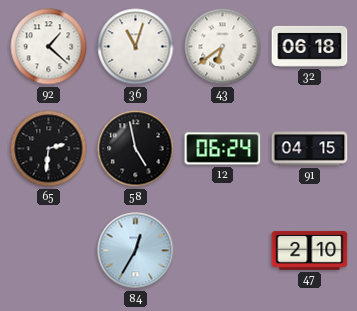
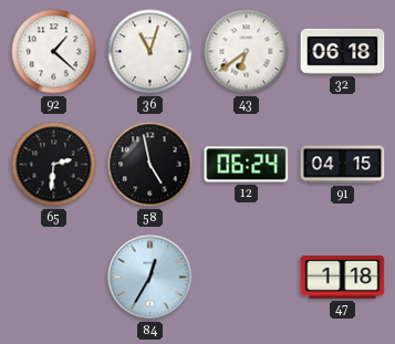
47: 2:10 -> 1:18 (343, 277)
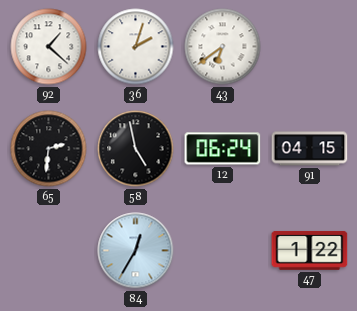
36: 11:03 -> 2:03 (136, 47)
32: 06:18 -> none (343, 51)
47: 1:18 -> 1:22 (310, 250)
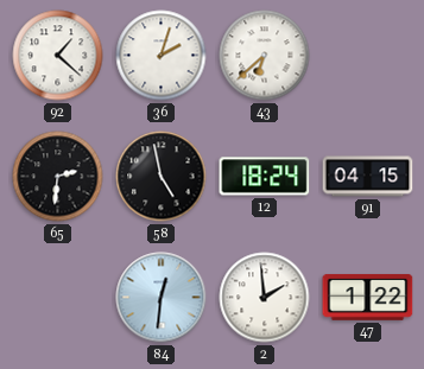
43: 6:39 -> 6:38 (265, 56)
12: 06:24 -> 18:24 (265, 177)
84: 12:35 -> 12:31 (162, 298)
2: none -> 1:59 (265, 298)
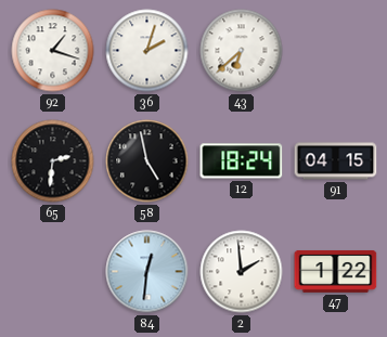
92: 1:22 -> 1:18 (53, 51)
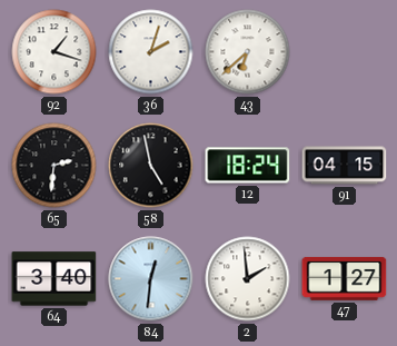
64: none -> 3:40 (54, 279)
47: 1:22 -> 1:27 (345, 278)
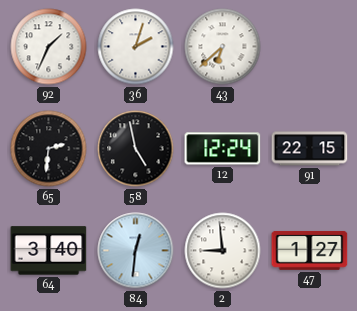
92: 1:18 -> 1:34 (49, 47)
12: 18:24 -> 12:24 (223, 149)
91: 04:15 -> 22:15 (310, 149)
2: 1:59 -> 8:59 (223, 251)
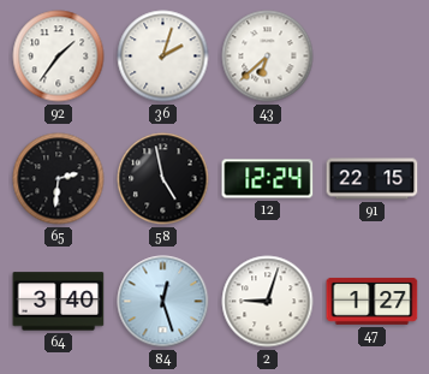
92: 1:34 -> 1:36 (59, 57)
84: 12:31 -> 12:27 (163, 302)
2: 8:59 -> 9:03 (268, 302)
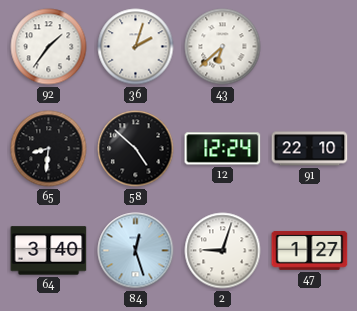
65: 2:31 -> 8:31 (49, 149)
58: 4:58 -> 4:52 (136, 149)
91: 22:15 -> 22:10 (310, 149)
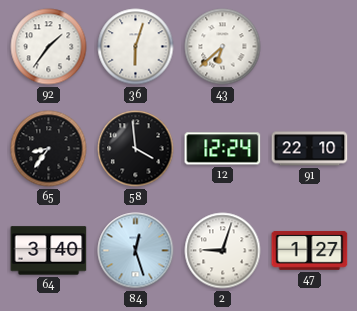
36: 2:03 -> 6:03 (136, 47)
65: 8:31 -> 8:36 (49, 149)
58: 4:52 -> 3:59 (136, 149)
